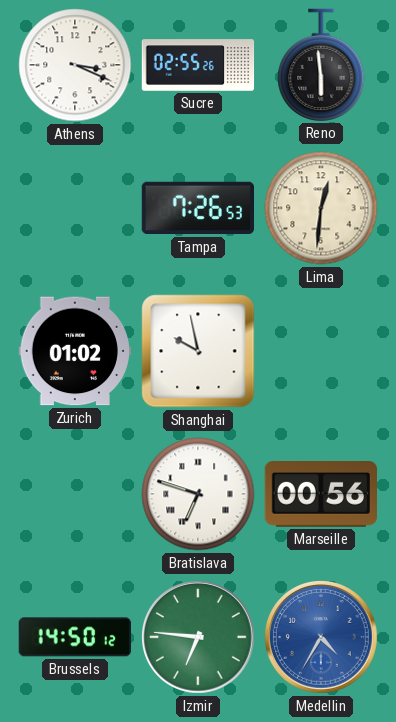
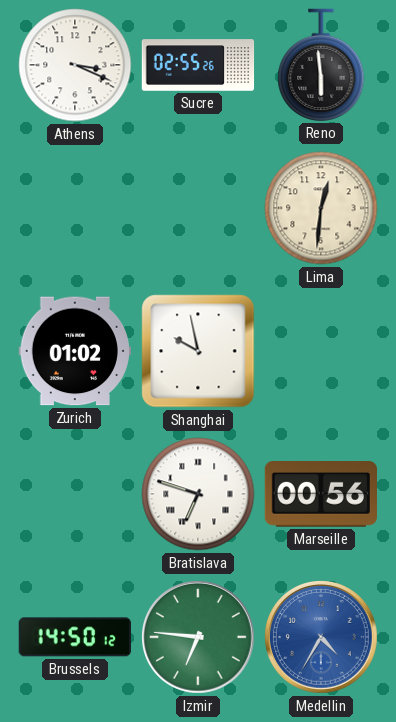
Tampa: 7:26 -> none (197, 208)
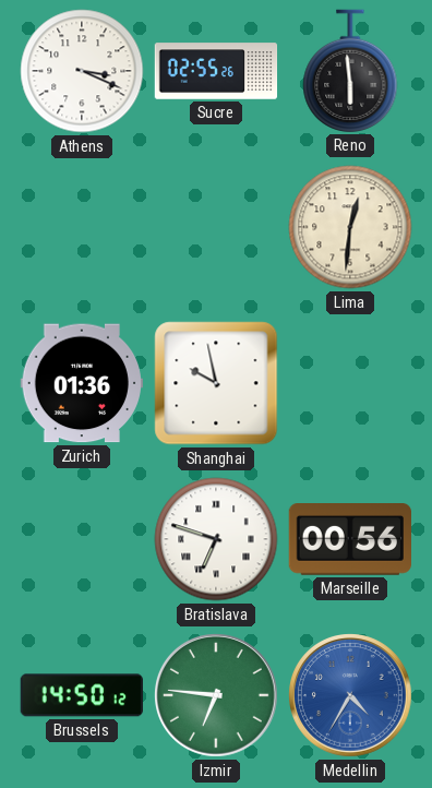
Zurich: 01:02 -> 01:36 (81, 383)
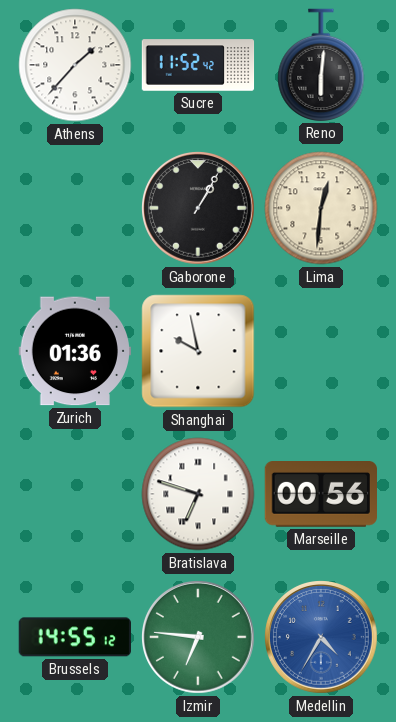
Athens: 3:19 -> 1:37 (75, 65)
Sucre: 02:55 -> 11:52 (198, 65)
Reno: 5:59 -> 6:01 (321, 65)
Gaborone: none -> 1:05 (199, 209)
Brussels: 14:50 -> 14:55 (75, 637)
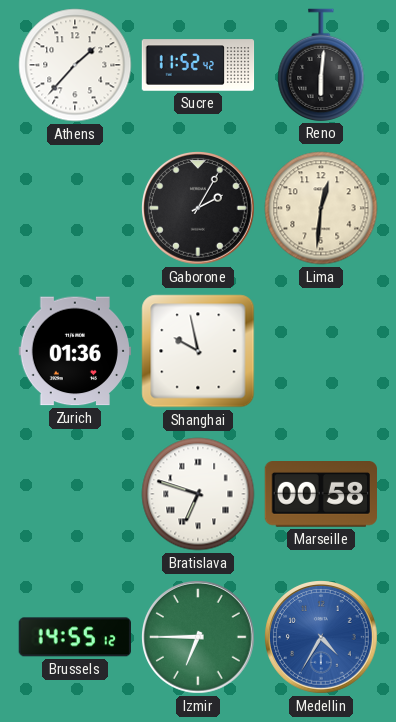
Gaborone: 1:05 -> 2:05 (199, 209)
Marseille: 00:56 -> 00:58 (320, 495)
Izmir: 6:46 -> 6:45 (199, 638)
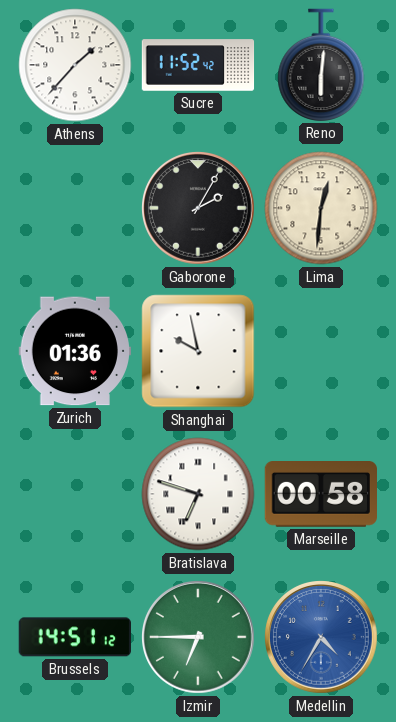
Brussels: 14:55 -> 14:51 (75, 637)
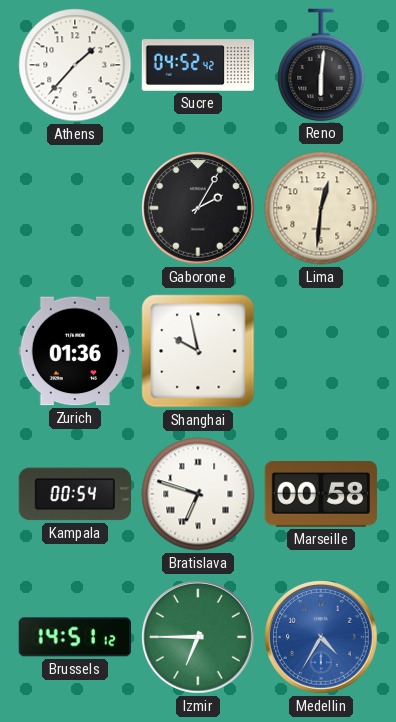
Sucre: 11:52 -> 04:52 (198, 65)
Kampala: none -> 00:54 (74, 494)
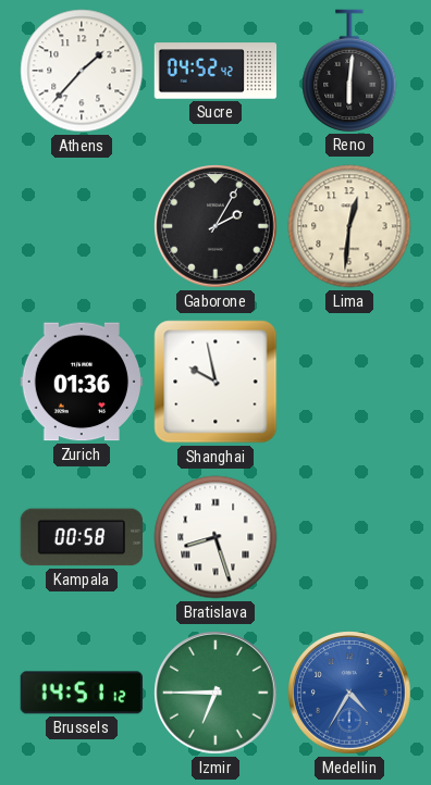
Kampala: 00:54 -> 00:58 (81, 537)
Bratislava: 6:48 -> 8:27 (215, 537)
Marseille: 00:58 -> none (320, 495)
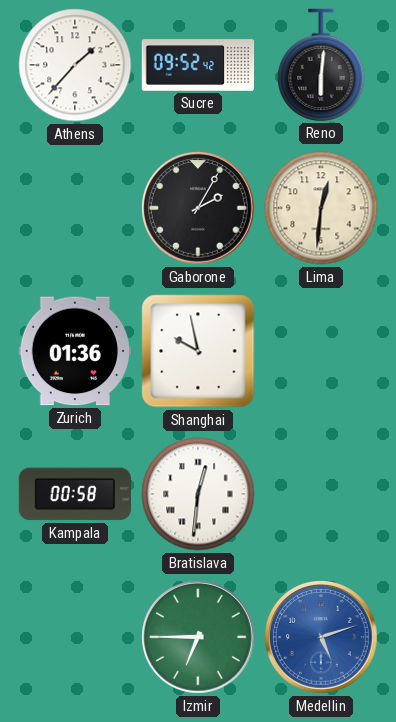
Sucre: 04:52 -> 09:52 (198, 65)
Bratislava: 8:27 -> 12:31 (198, 494)
Brussels: 14:51 -> none (82, 693)
Medellin: 4:35 -> 5:12 (322, 638)
